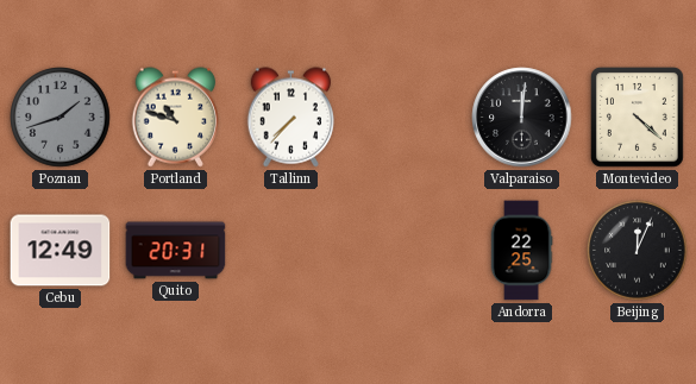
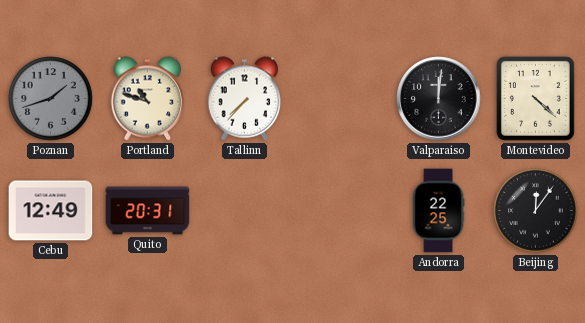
Beijing: 12:04 -> 12:06 (536, 211)
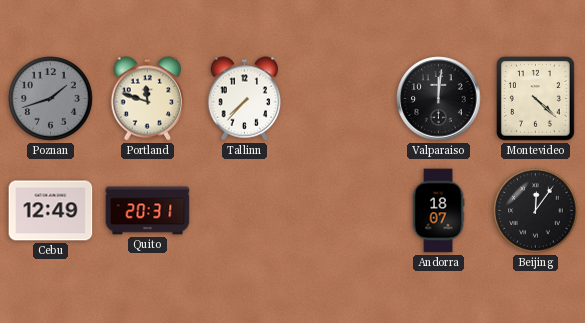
Portland: 10:48 -> 11:48 (148, 99)
Andorra: 22:25 -> 18:07 (438, 211)
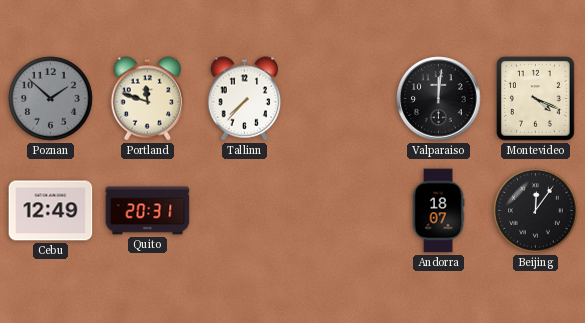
Poznan: 1:42 -> 1:52 (51, 99)
Montevideo: 4:22 -> 4:19 (535, 99)
